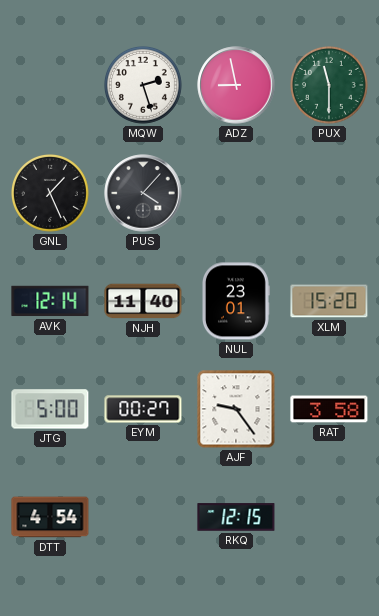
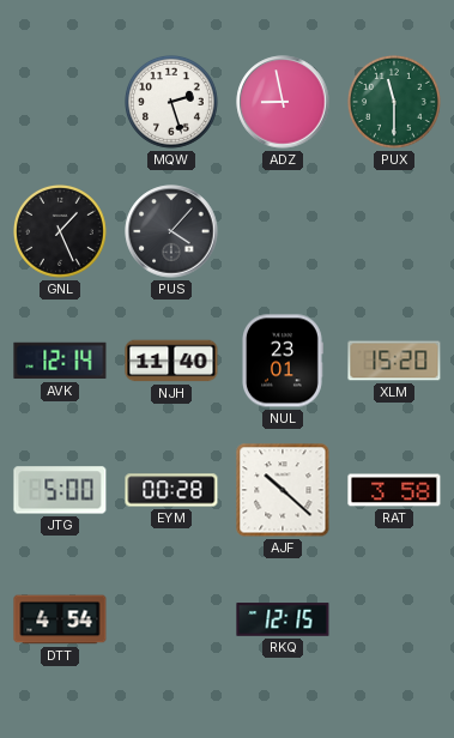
EYM: 00:27 -> 00:28 (171, 490)
AJF: 9:24 -> 10:22 (283, 490)
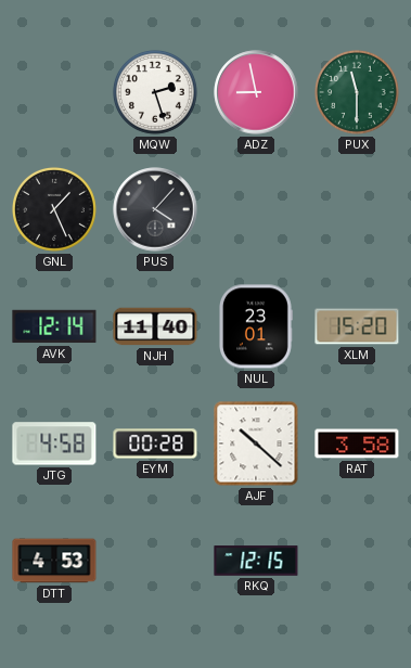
JTG: 5:00 -> 4:58 (54, 444)
DTT: 4:54 -> 4:53 (54, 561)
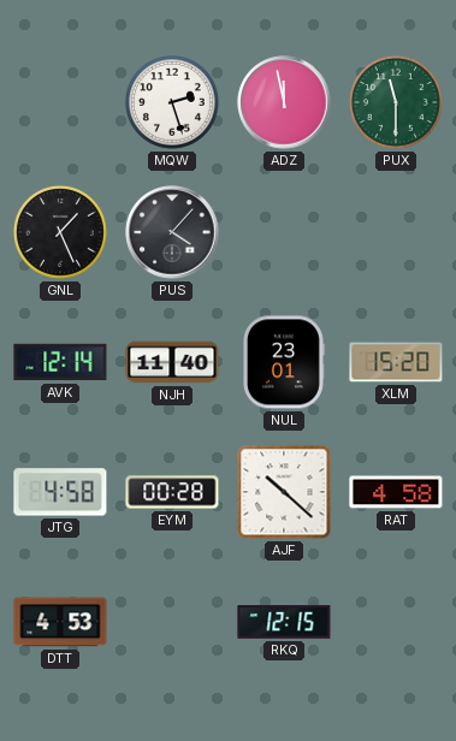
ADZ: 8:58 -> 11:58 (284, 102)
RAT: 3:58 -> 4:58 (396, 492)
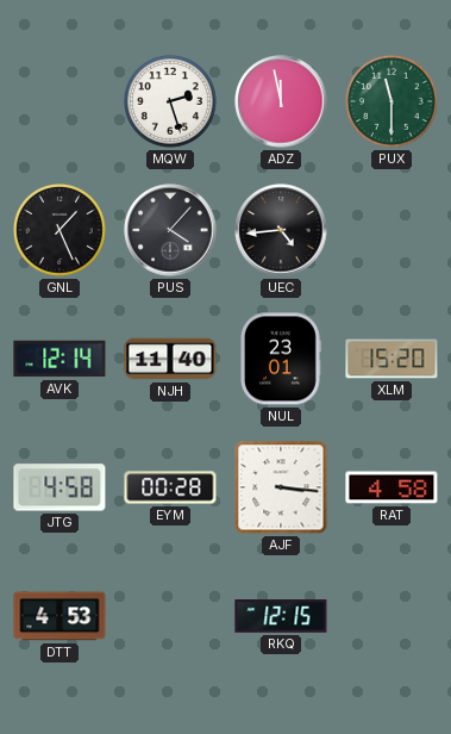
UEC: none -> 4:44 (281, 230)
AJF: 10:22 -> 3:16 (281, 487)
